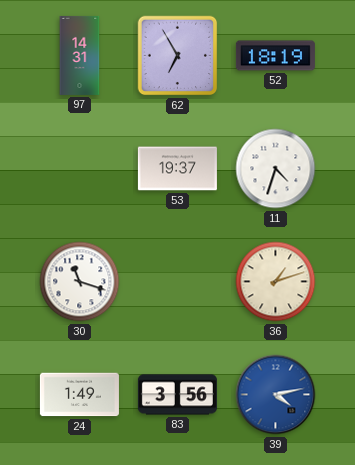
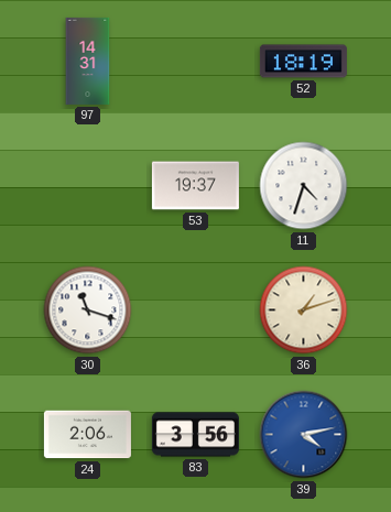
62: 6:55 -> none (178, 56)
24: 1:49 -> 2:06 (87, 435)
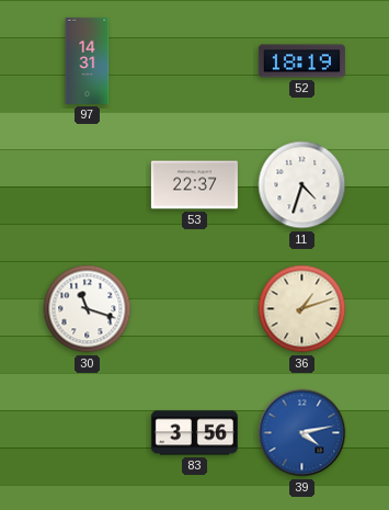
53: 19:37 -> 22:37 (194, 185)
24: 2:06 -> none (87, 435)
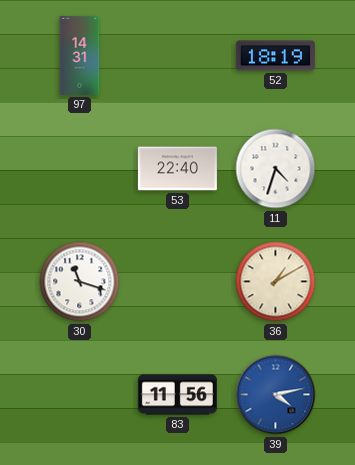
53: 22:37 -> 22:40 (177, 169)
36: 1:12 -> 1:10 (276, 282)
83: 3:56 -> 11:56 (177, 395)
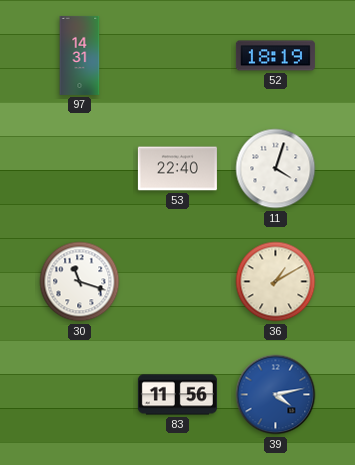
11: 4:33 -> 4:03 (276, 169)
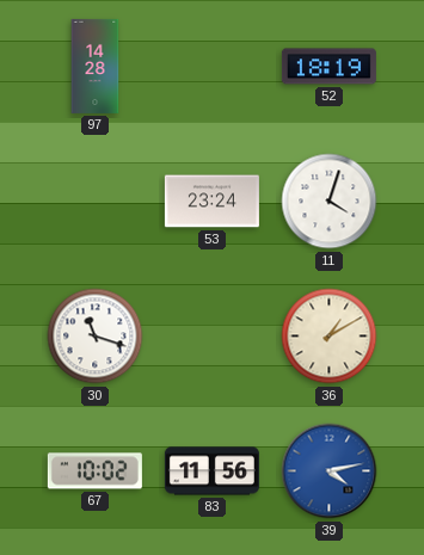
97: 14:31 -> 14:28 (96, 66)
53: 22:40 -> 23:24 (211, 202)
67: none -> 10:02 (94, 471)
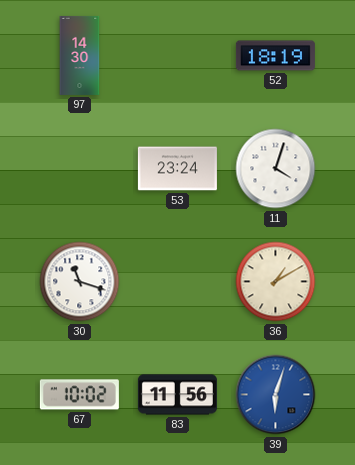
97: 14:28 -> 14:30 (80, 55)
39: 4:13 -> 6:03 (276, 395)
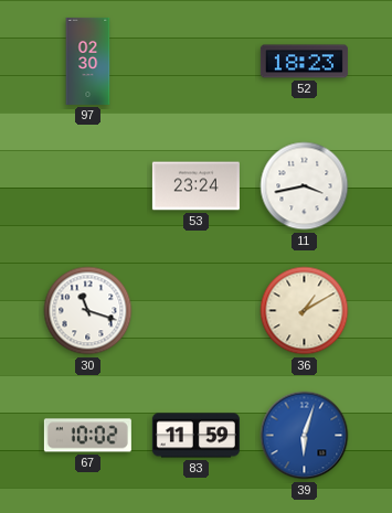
97: 14:30 -> 02:30 (88, 61)
52: 18:19 -> 18:23 (304, 62)
11: 4:03 -> 3:43 (305, 186)
83: 11:56 -> 11:59 (195, 436)
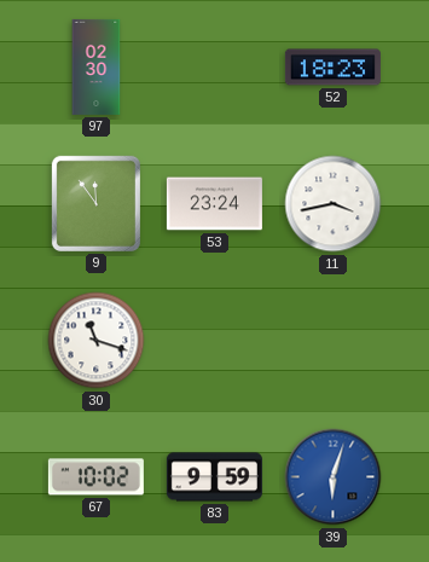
9: none -> 11:54 (95, 203)
36: 1:10 -> none (305, 311)
83: 11:59 -> 9:59 (214, 477)
